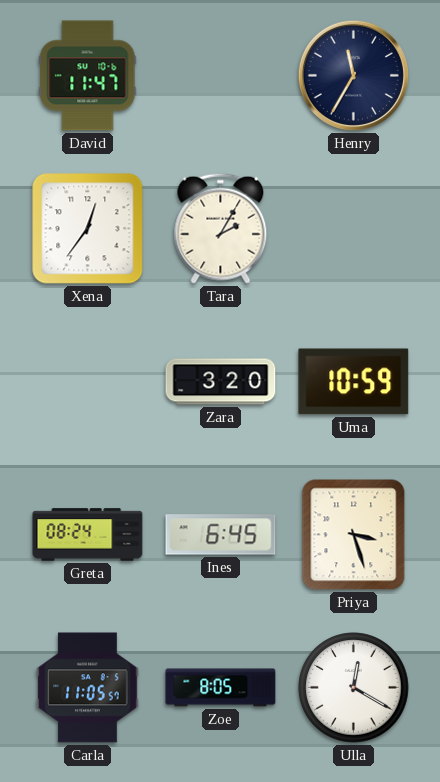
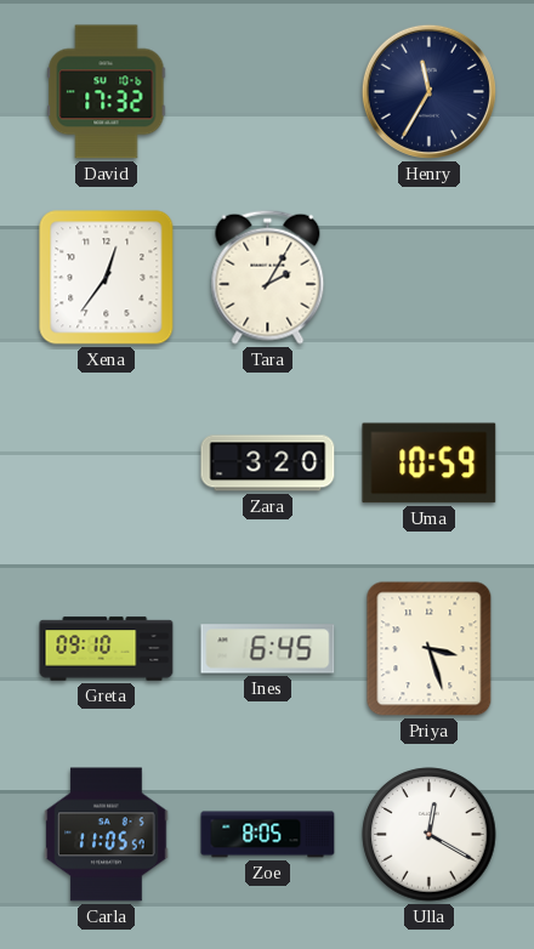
David: 11:47 -> 17:32 (107, 92)
Greta: 08:24 -> 09:10 (107, 649)
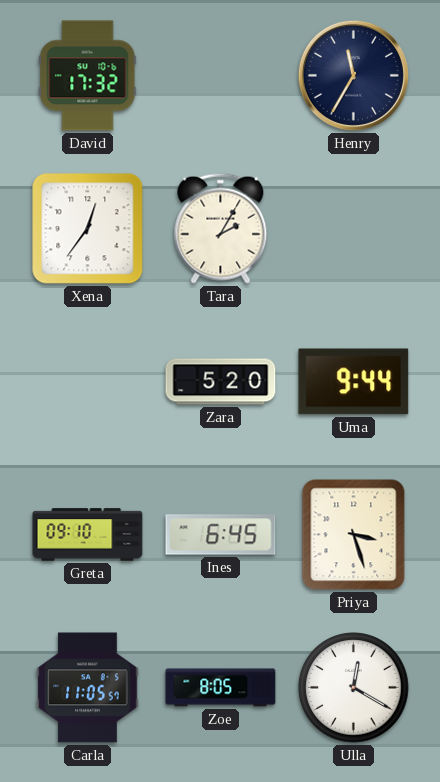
Zara: 3:20 -> 5:20 (221, 382)
Uma: 10:59 -> 9:44 (354, 382)
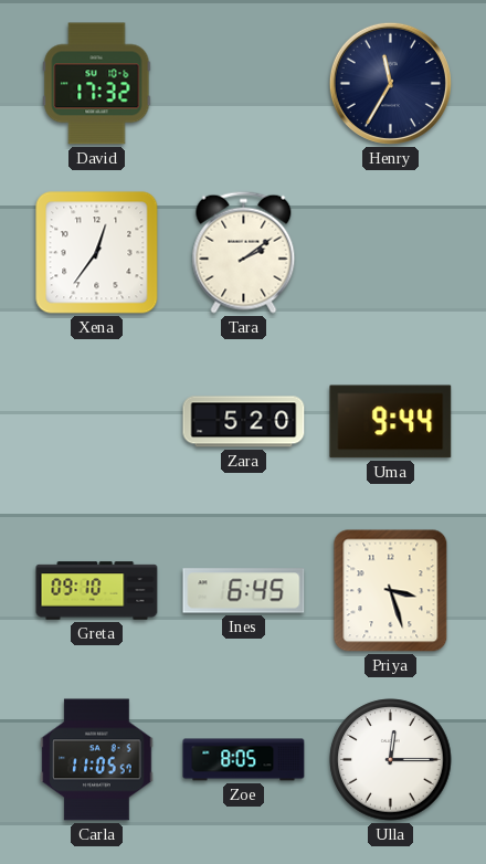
Tara: 2:05 -> 2:09 (244, 252)
Ulla: 12:20 -> 12:15 (391, 760)
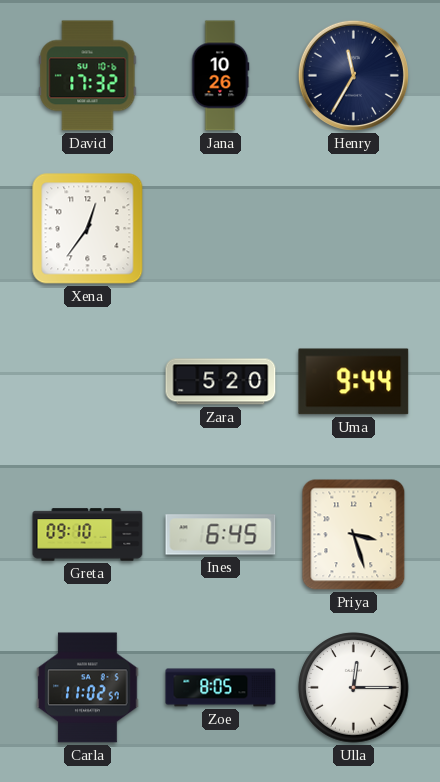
Jana: none -> 10:26 (220, 76)
Tara: 2:09 -> none (244, 252)
Carla: 11:05 -> 11:02 (88, 688)
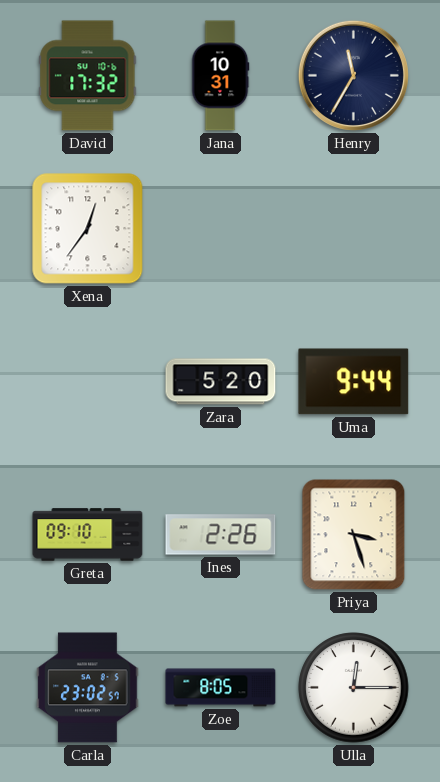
Jana: 10:26 -> 10:31 (220, 76)
Ines: 6:45 -> 2:26 (221, 535)
Carla: 11:02 -> 23:02 (88, 688)
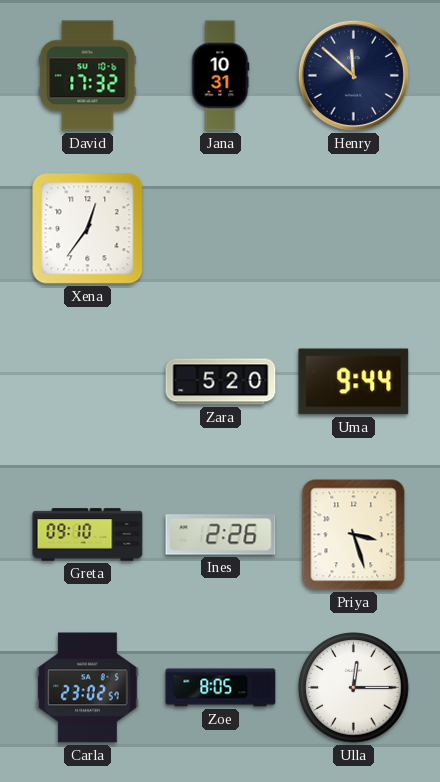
Henry: 11:35 -> 11:52 (353, 75)
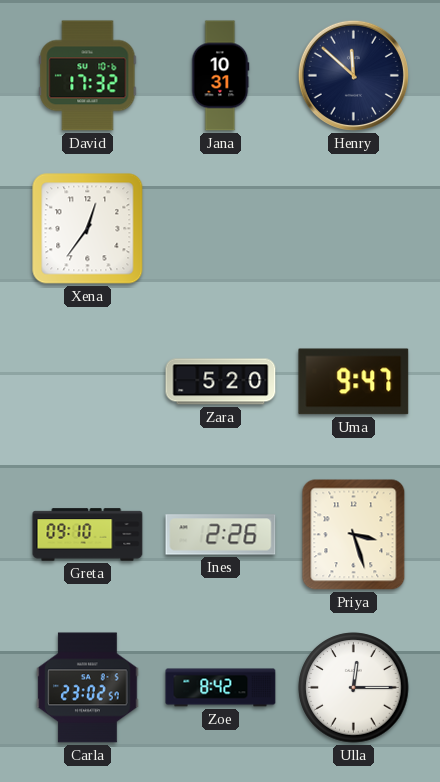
Uma: 9:44 -> 9:47 (354, 382)
Zoe: 8:05 -> 8:42 (221, 688)
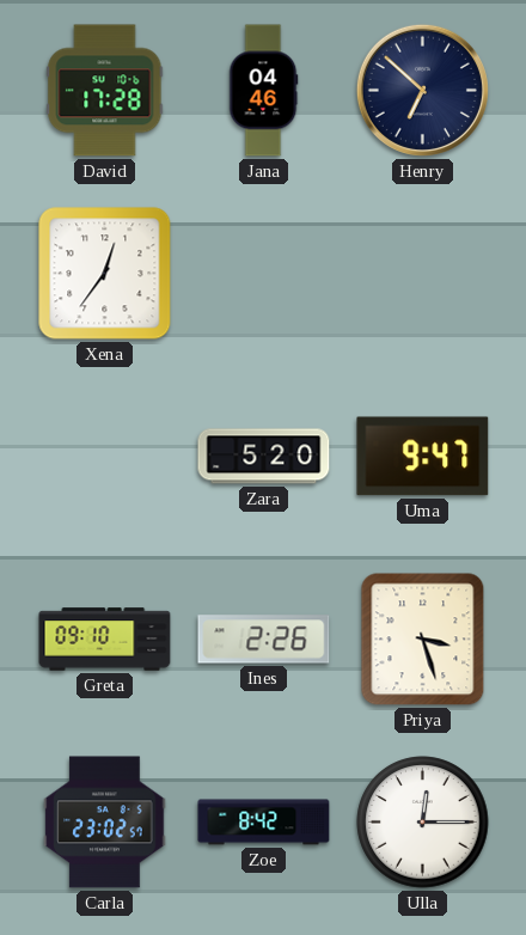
David: 17:32 -> 17:28 (105, 91)
Jana: 10:31 -> 04:46 (263, 91)
Henry: 11:52 -> 6:52 (422, 90)
